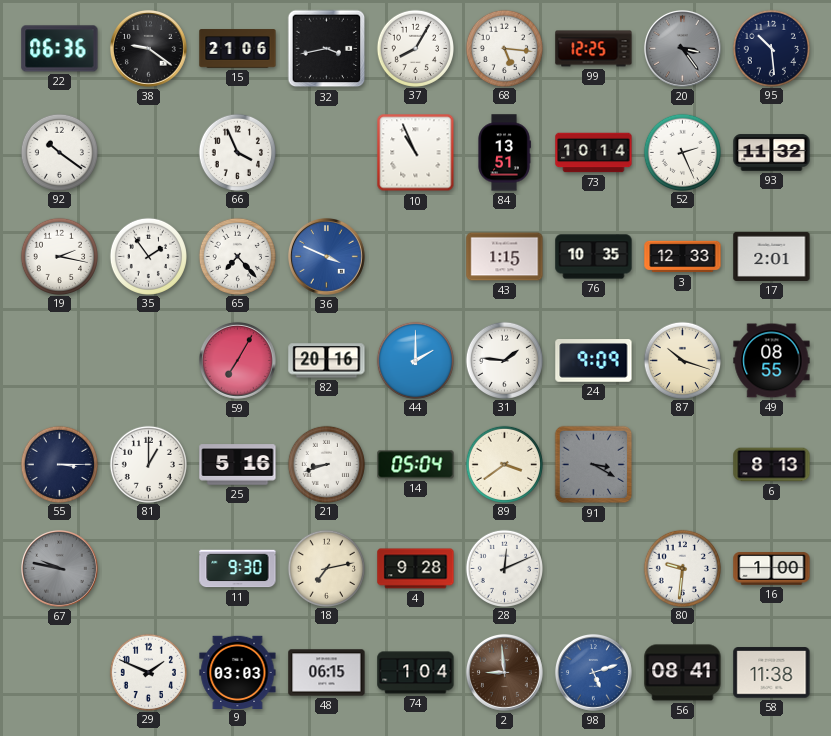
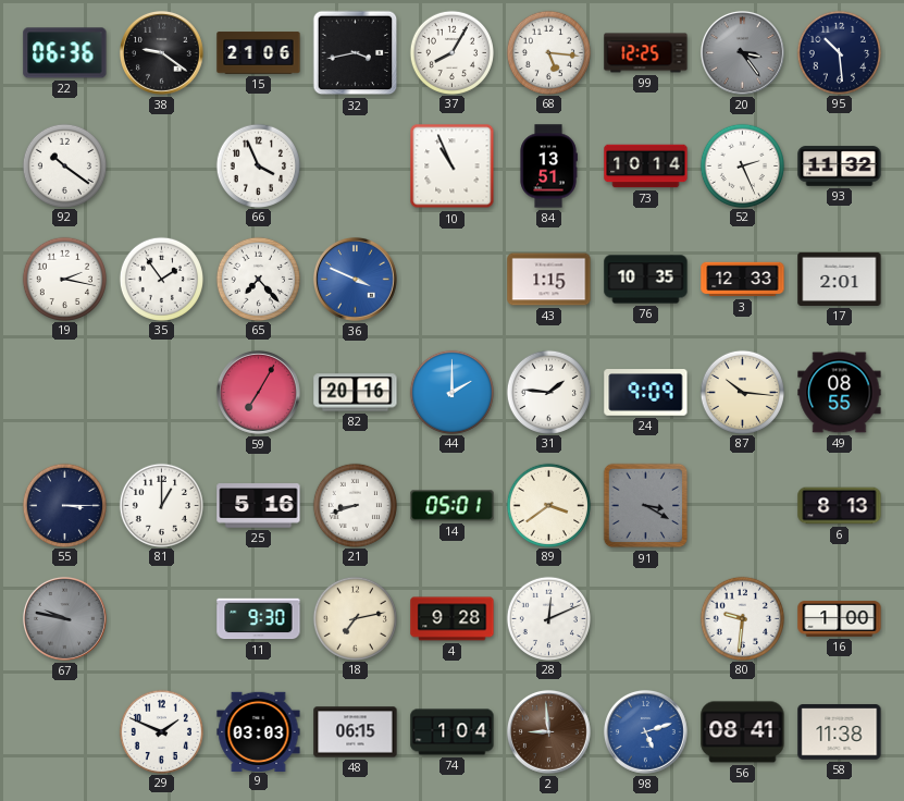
87: 10:18 -> 10:16 (742, 392)
14: 05:04 -> 05:01 (453, 506)
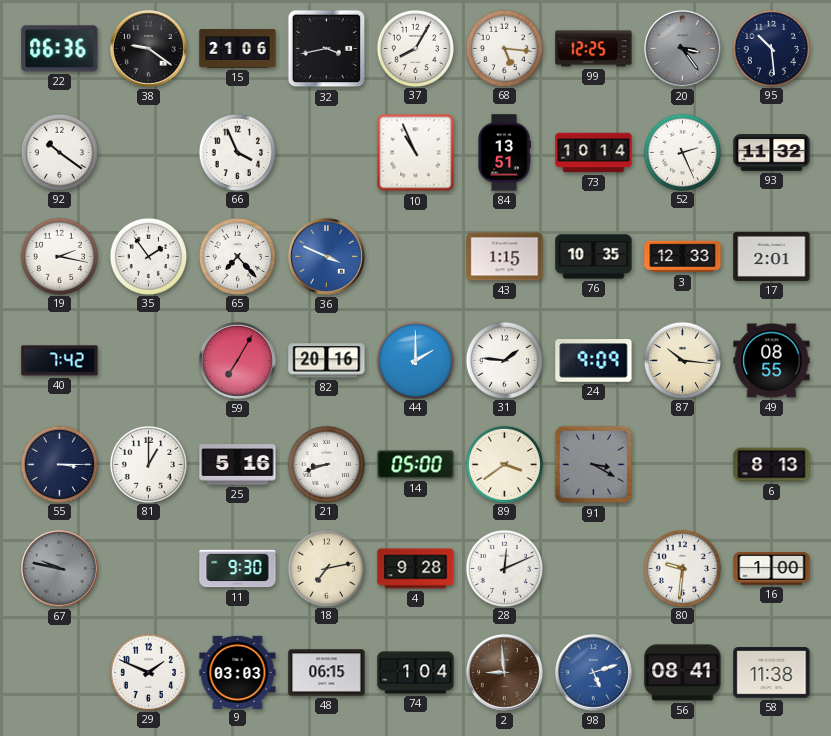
40: none -> 7:42 (60, 361)
14: 05:01 -> 05:00 (416, 465)
